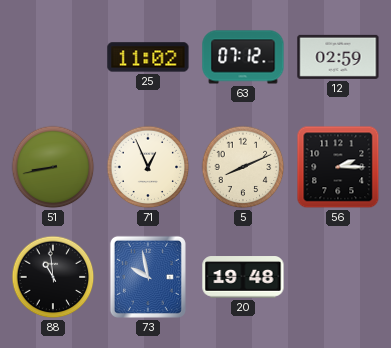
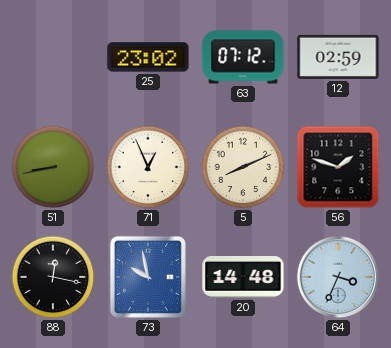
25: 11:02 -> 23:02 (148, 57)
56: 2:15 -> 1:48 (338, 167)
88: 10:59 -> 12:17 (53, 277)
20: 19:48 -> 14:48 (243, 277)
64: none -> 3:34 (338, 277)
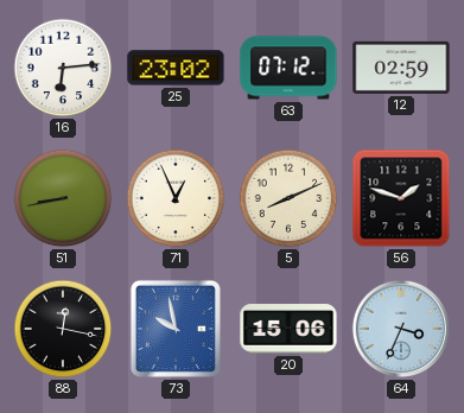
16: none -> 6:14 (63, 68)
20: 14:48 -> 15:06 (288, 329)
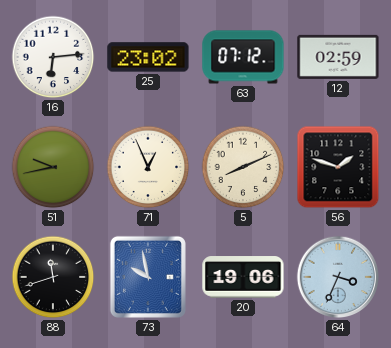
51: 8:43 -> 9:43 (53, 167)
88: 12:17 -> 11:42 (53, 277)
20: 15:06 -> 19:06 (243, 277)
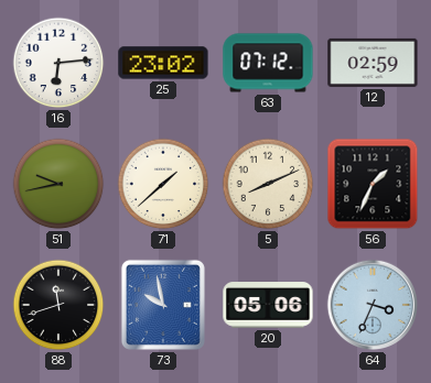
71: 12:56 -> 1:38 (163, 184)
56: 1:48 -> 1:34 (373, 184)
20: 19:06 -> 05:06 (268, 305)
